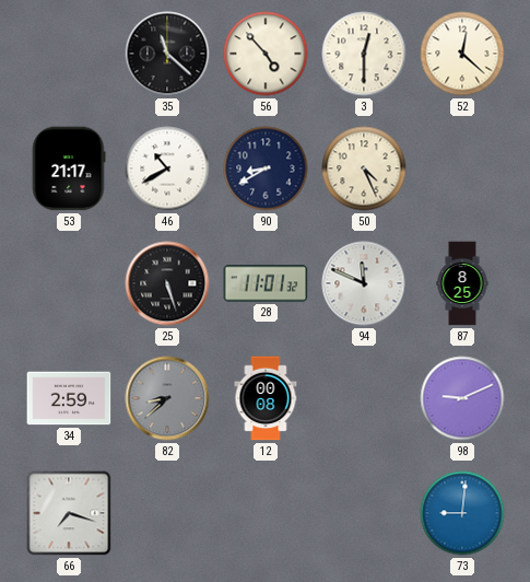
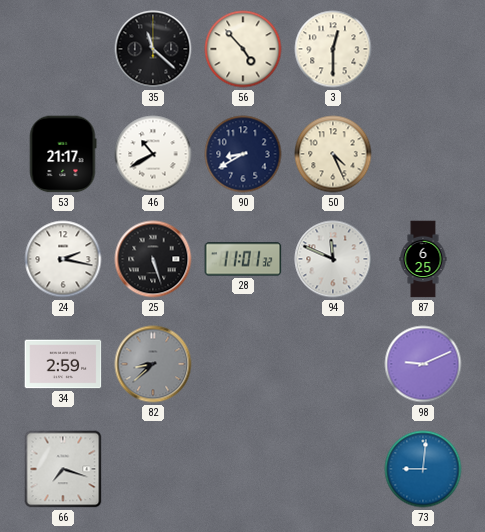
52: 12:22 -> none (462, 54)
24: none -> 2:17 (63, 259)
87: 8:25 -> 6:25 (423, 259)
12: 00:08 -> none (266, 398)
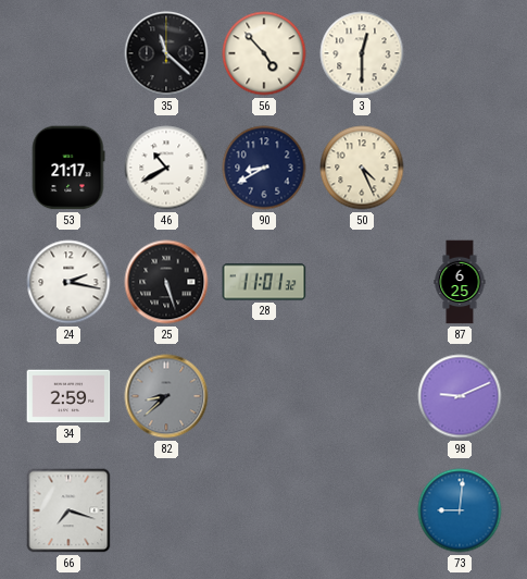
94: 11:49 -> none (333, 259)
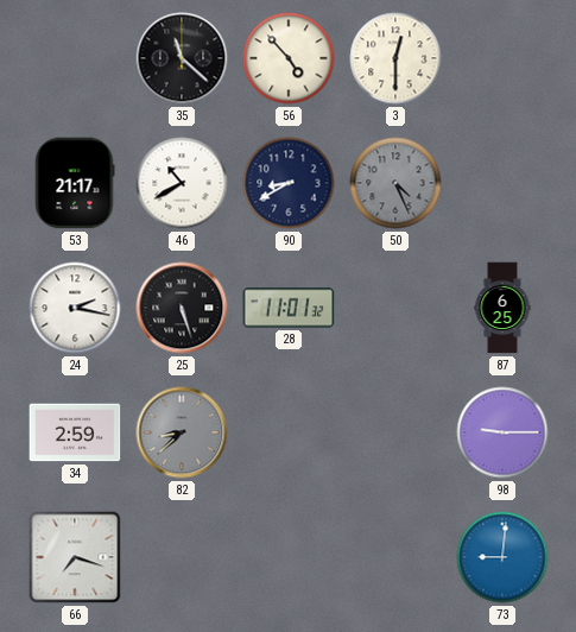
50 dial: cream -> grey (395, 183)
98: 9:11 -> 9:15 (502, 432)
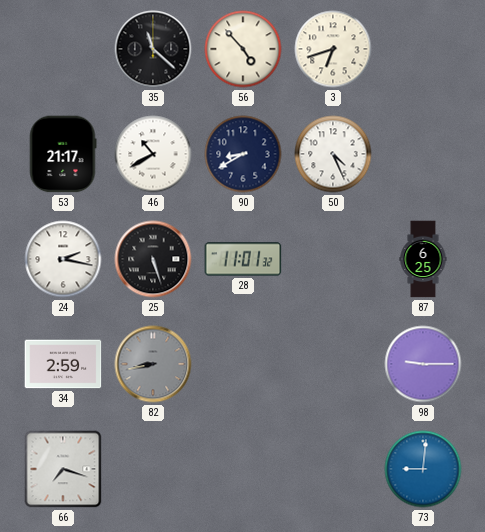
3: 12:30 -> 6:42 (333, 49)
50 dial: grey -> white (333, 154)
82: 8:38 -> 8:43 (153, 364)
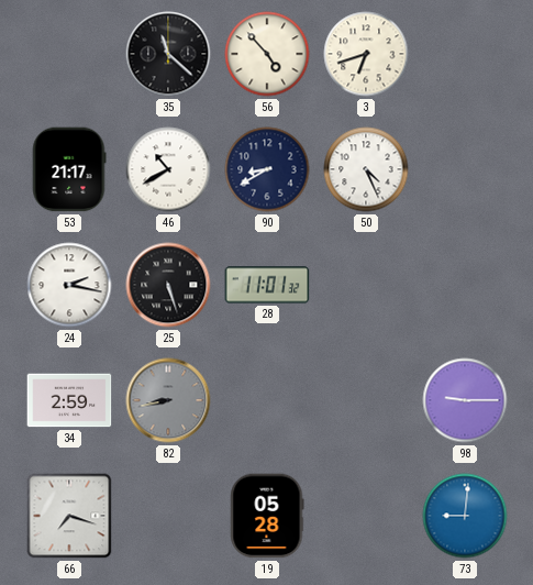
87: 6:25 -> none (423, 259)
19: none -> 05:28 (267, 516)
